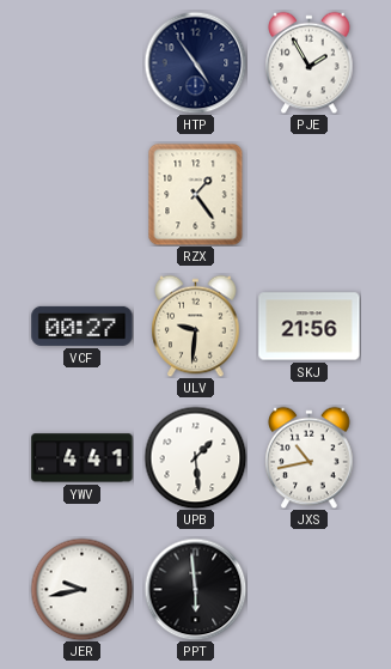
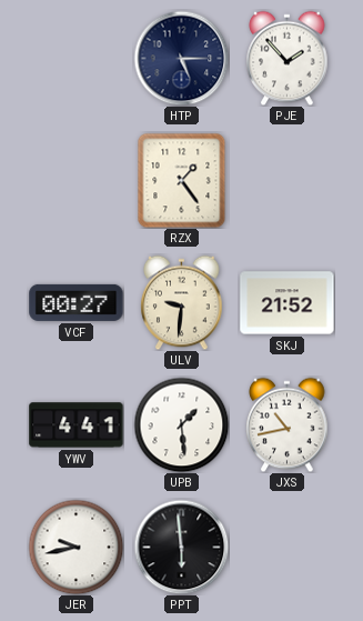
HTP: 4:54 -> 5:15 (181, 58)
PJE: 1:55 -> 1:53 (288, 58)
SKJ: 21:56 -> 21:52 (288, 303)
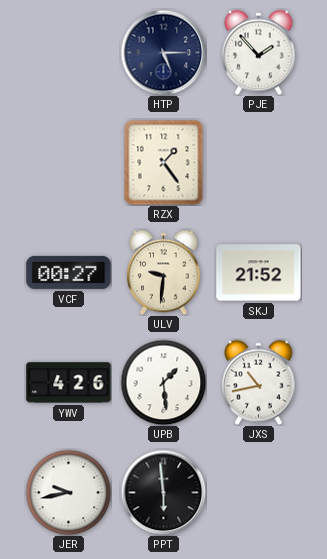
YWV: 4:41 -> 4:26 (69, 383)
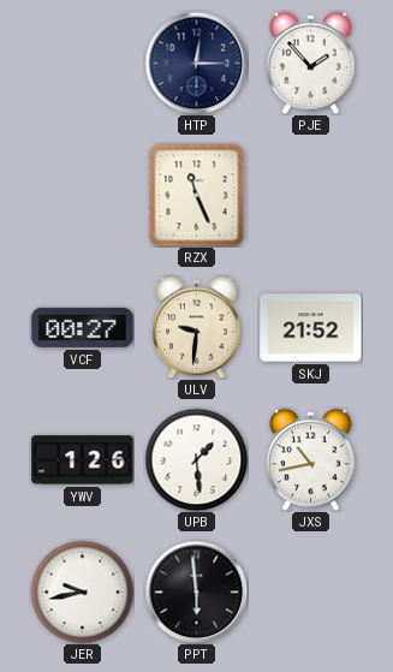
HTP: 5:15 -> 12:15 (196, 63)
RZX: 1:24 -> 11:26 (197, 195)
YWV: 4:26 -> 1:26 (83, 460)
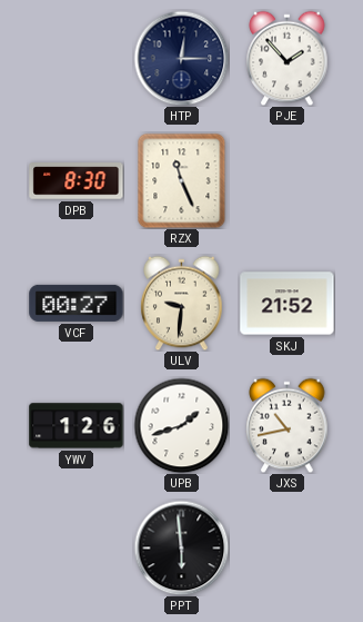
DPB: none -> 8:30 (77, 181)
UPB: 1:29 -> 1:42 (181, 425)
JER: 9:43 -> none (82, 591)
